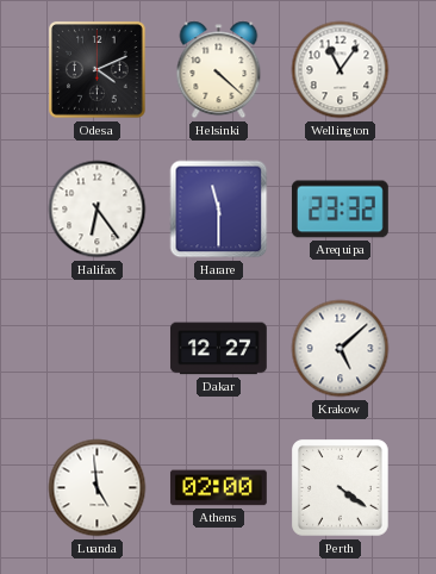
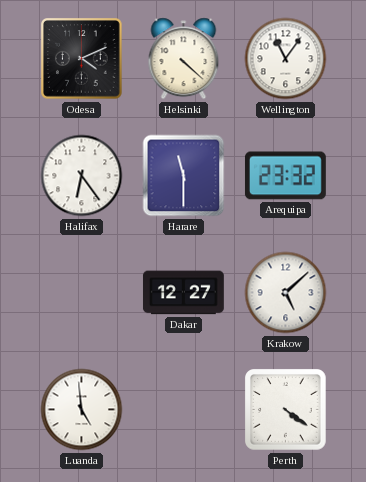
Athens: 02:00 -> none (218, 488)
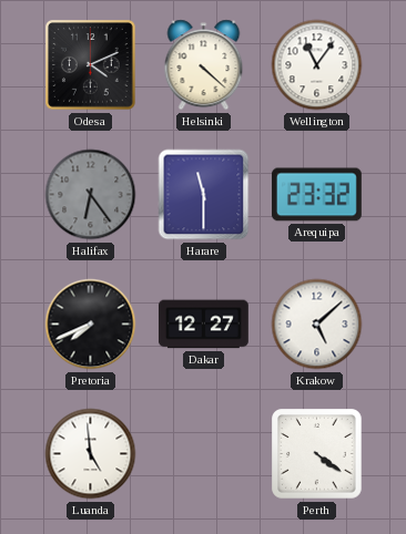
Halifax dial: white -> grey (91, 195)
Pretoria: none -> 7:41 (91, 325)
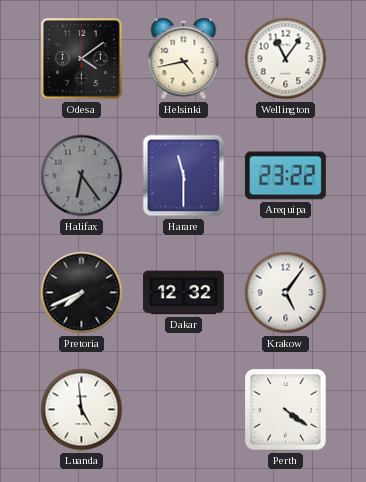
Odesa: 4:11 -> 4:09 (82, 59)
Helsinki: 4:22 -> 4:43 (184, 59)
Arequipa: 23:32 -> 23:22 (285, 176)
Dakar: 12:27 -> 12:32 (183, 293)
Krakow: 5:08 -> 5:06 (286, 293)
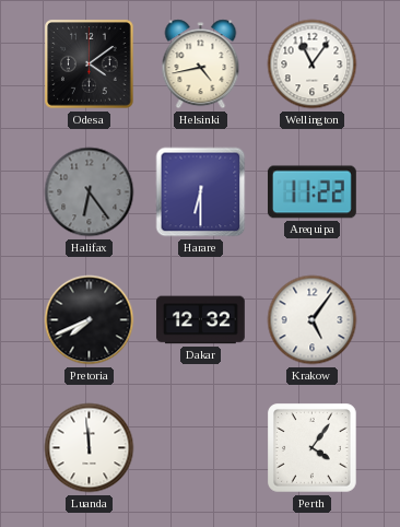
Harare: 11:30 -> 6:30 (201, 192)
Arequipa: 23:22 -> 11:22 (311, 192)
Luanda: 4:59 -> 11:59 (90, 448)
Perth: 4:21 -> 4:06 (313, 448)
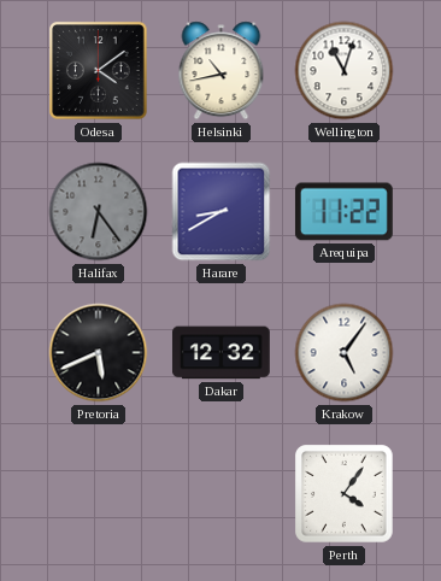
Helsinki: 4:43 -> 10:43 (222, 71)
Wellington: 11:06 -> 11:03 (345, 71)
Harare: 6:30 -> 8:40 (222, 212)
Pretoria: 7:41 -> 5:41 (99, 353)
Luanda: 11:59 -> none (90, 448)
